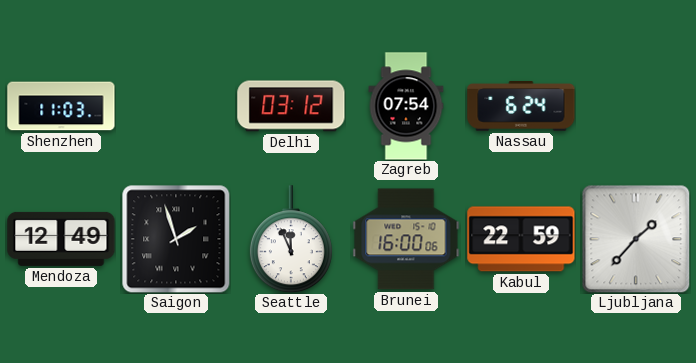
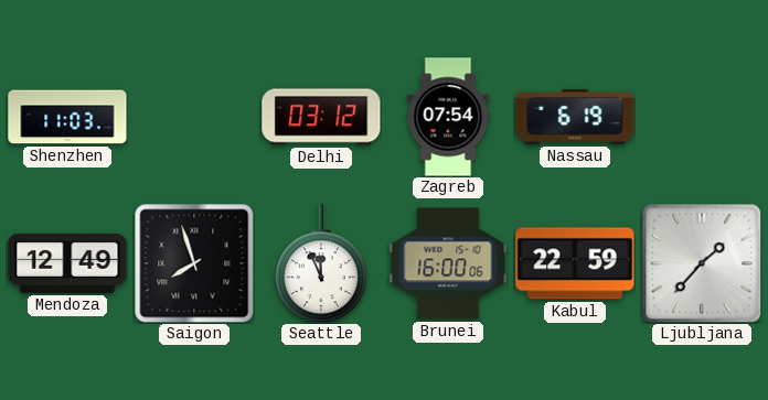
Nassau: 6:24 -> 6:19 (575, 118)
Saigon: 1:57 -> 7:57 (194, 263)
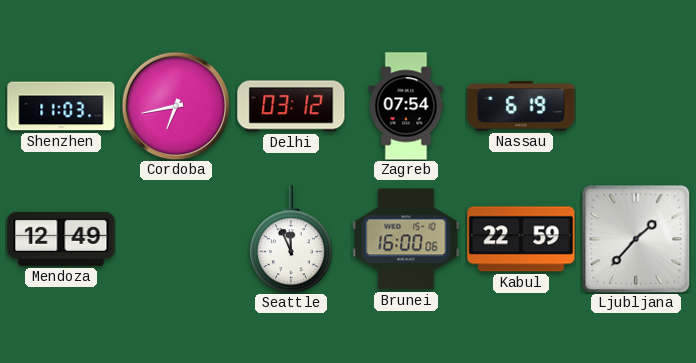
Cordoba: none -> 6:43 (176, 106)
Saigon: 7:57 -> none (194, 263)
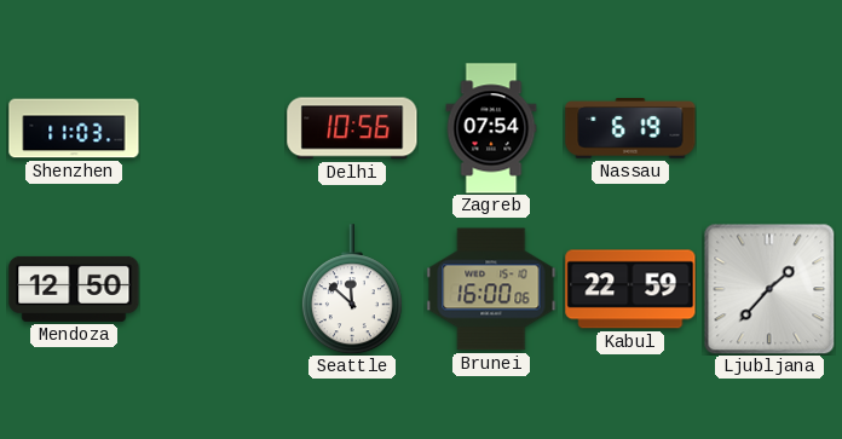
Cordoba: 6:43 -> none (176, 106)
Delhi: 03:12 -> 10:56 (352, 128)
Mendoza: 12:49 -> 12:50 (74, 289)
Seattle: 11:56 -> 11:52 (352, 289)
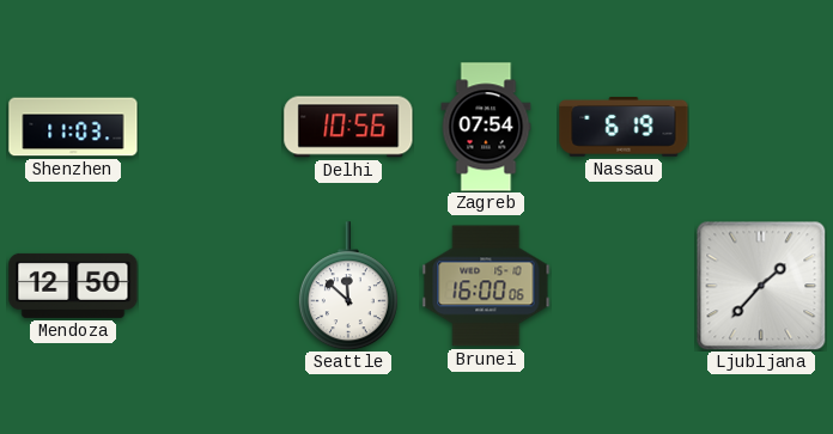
Kabul: 22:59 -> none (630, 289)
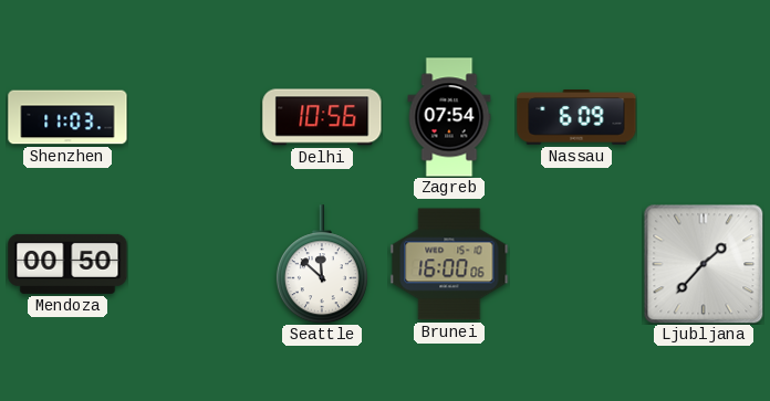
Nassau: 6:19 -> 6:09 (576, 118)
Mendoza: 12:50 -> 00:50 (67, 264)
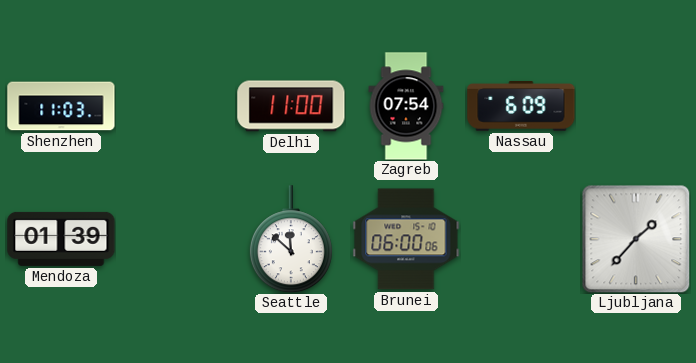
Delhi: 10:56 -> 11:00 (291, 106)
Mendoza: 00:50 -> 01:39 (61, 239)
Brunei: 16:00 -> 06:00 (406, 239)
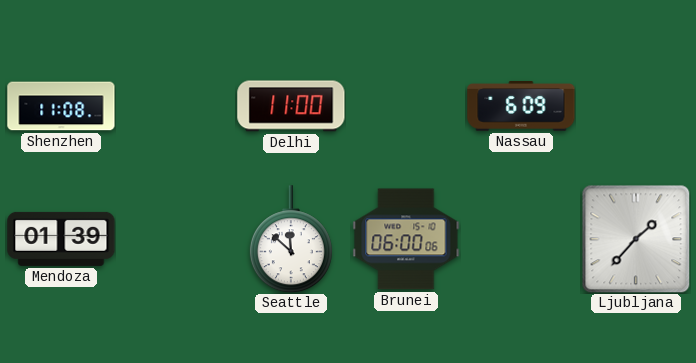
Shenzhen: 11:03 -> 11:08 (61, 106)
Zagreb: 07:54 -> none (406, 106)
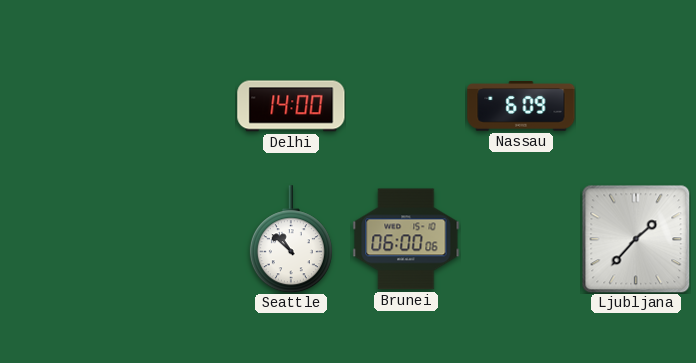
Shenzhen: 11:08 -> none (61, 106)
Delhi: 11:00 -> 14:00 (291, 106)
Mendoza: 01:39 -> none (61, 239)
Seattle: 11:52 -> 10:52 (291, 239)
